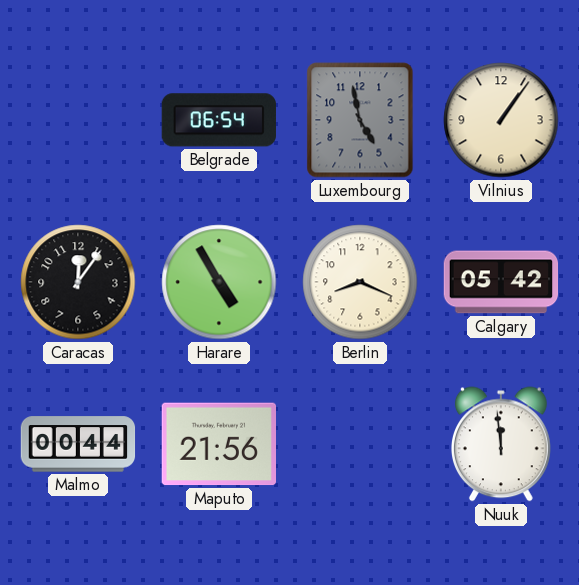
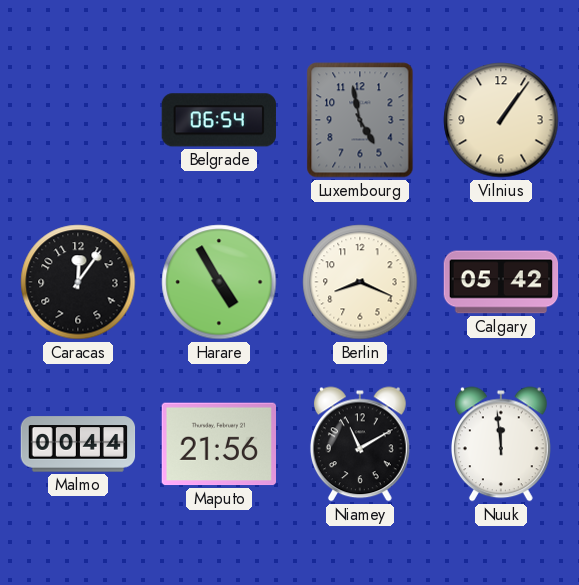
Niamey: none -> 11:10 (360, 444)
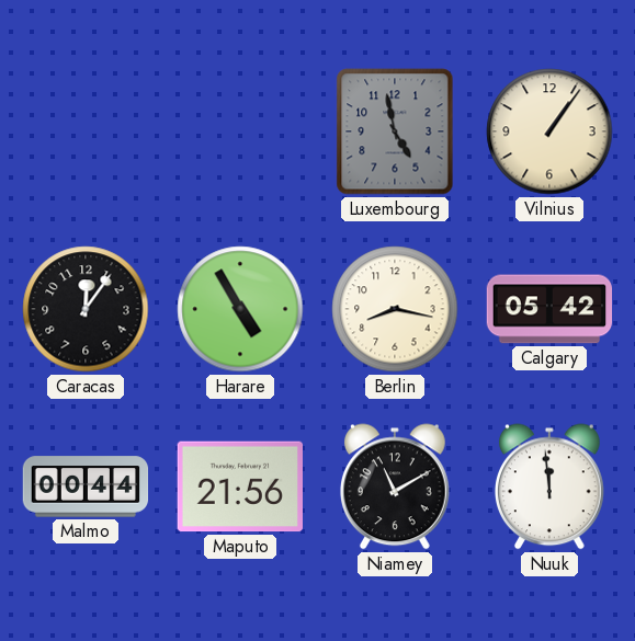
Belgrade: 06:54 -> none (219, 120)
Berlin: 8:19 -> 8:17 (395, 309)
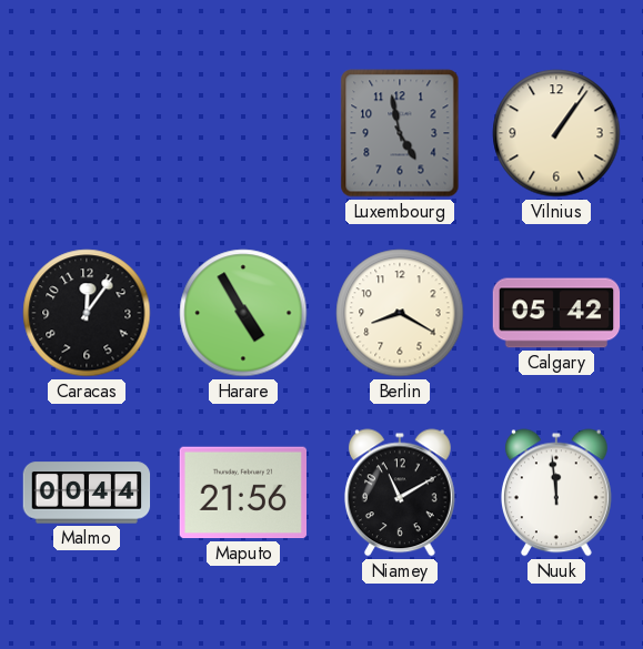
Berlin: 8:17 -> 8:20 (400, 313)
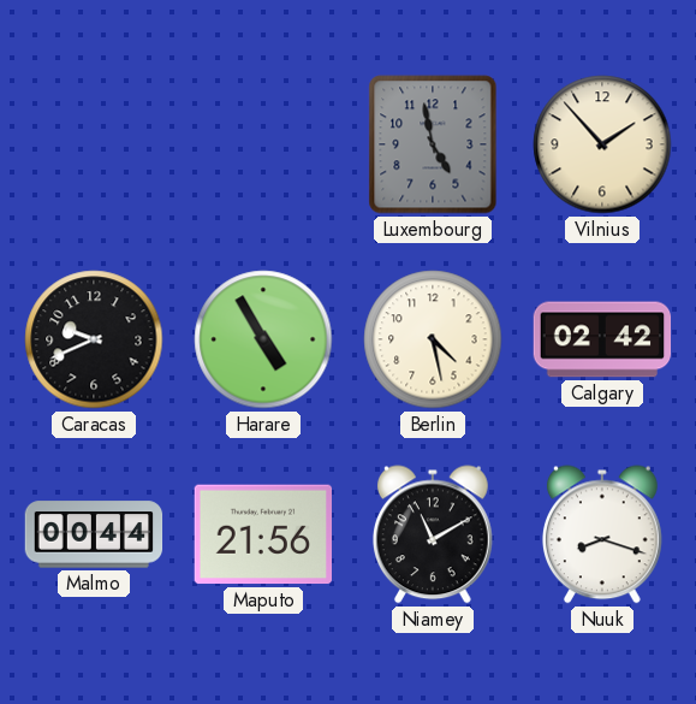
Vilnius: 1:06 -> 1:53 (602, 144)
Caracas: 12:06 -> 9:41 (94, 339)
Berlin: 8:20 -> 4:28 (433, 339)
Calgary: 05:42 -> 02:42 (602, 339)
Nuuk: 11:59 -> 8:18 (602, 534)
